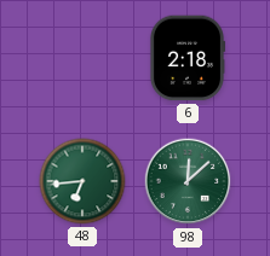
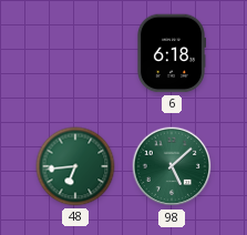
6: 2:18 -> 6:18 (171, 53)
98: 12:08 -> 5:08 (172, 166)
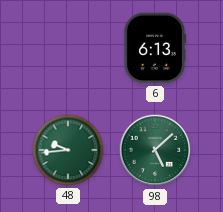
6: 6:18 -> 6:13 (154, 48)
48: 6:44 -> 9:44 (68, 150)
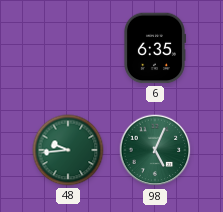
6: 6:13 -> 6:35 (154, 48)
98: 5:08 -> 5:04 (155, 150)
